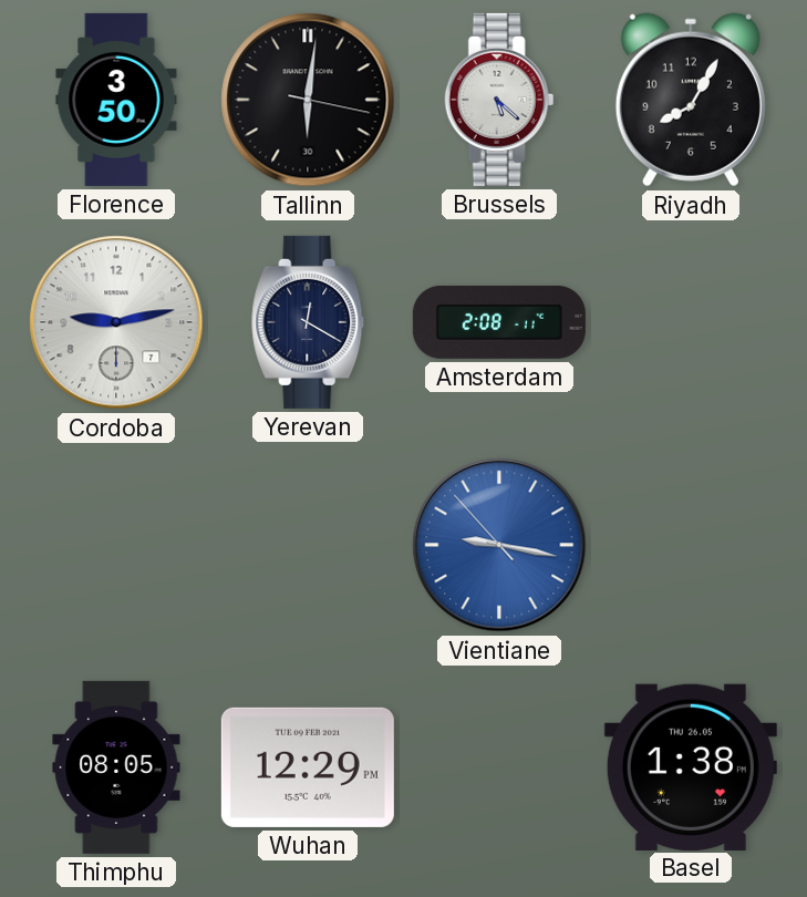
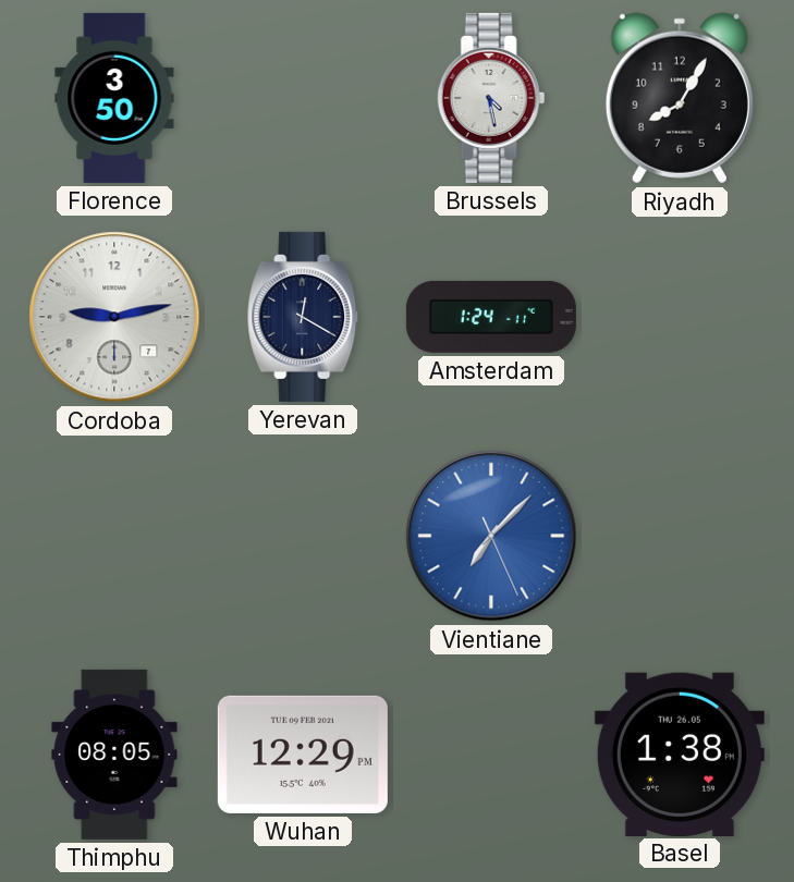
Tallinn: 6:01 -> none (308, 100)
Brussels: 5:22 -> 4:28 (491, 98)
Amsterdam: 2:08 -> 1:24 (491, 317)
Vientiane: 9:16 -> 7:07 (491, 536)
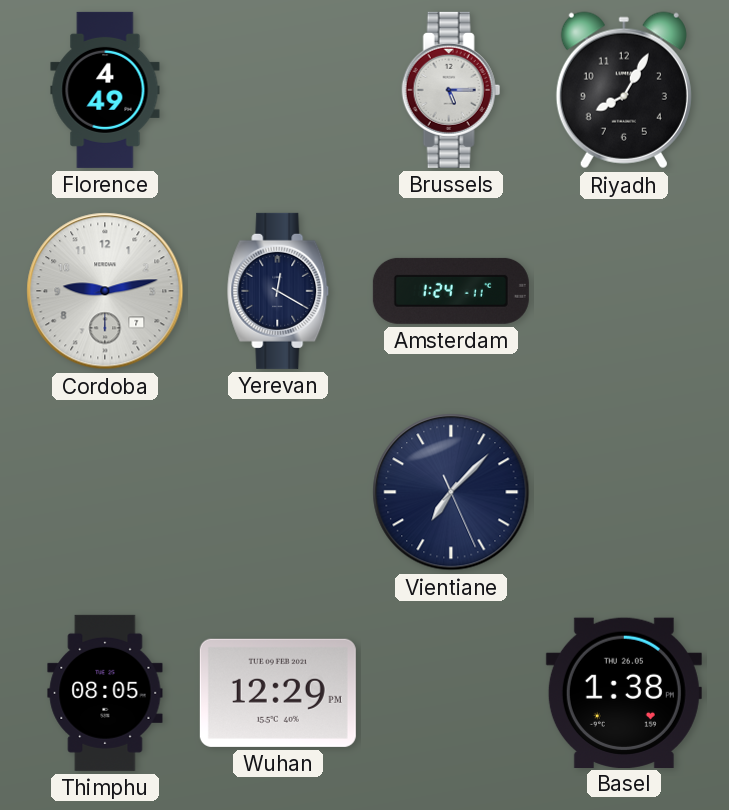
Florence: 3:50 -> 4:49 (105, 90)
Brussels: 4:28 -> 5:15 (451, 90)
Vientiane dial: blue -> navy (451, 492)
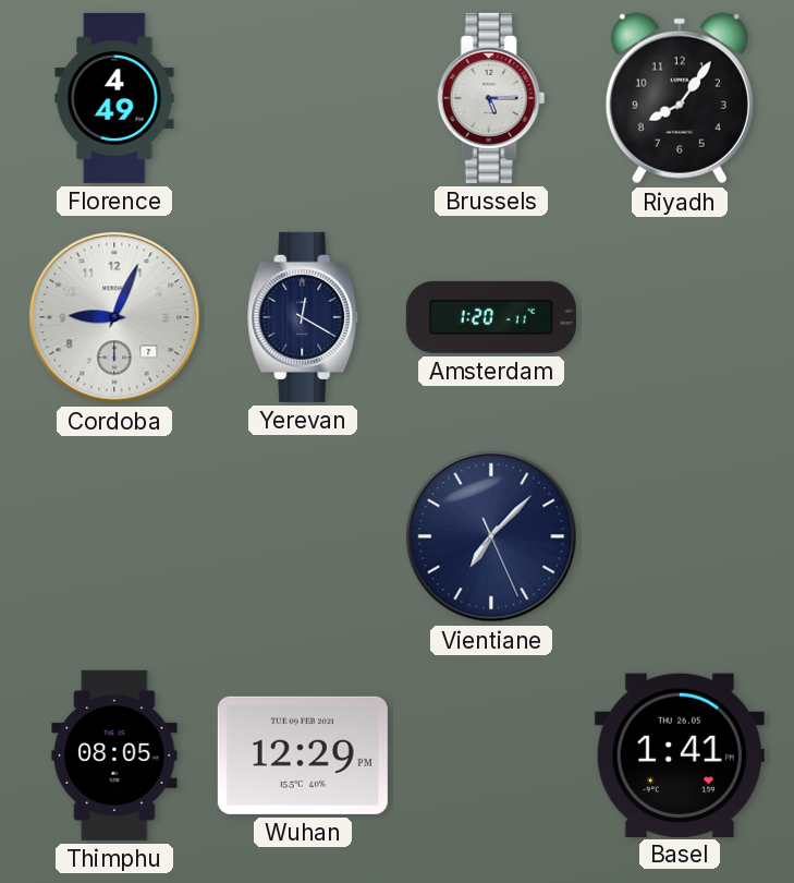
Riyadh: 8:05 -> 8:06 (680, 98)
Cordoba: 9:13 -> 9:04 (114, 317)
Amsterdam: 1:24 -> 1:20 (491, 317)
Basel: 1:38 -> 1:41 (680, 754)
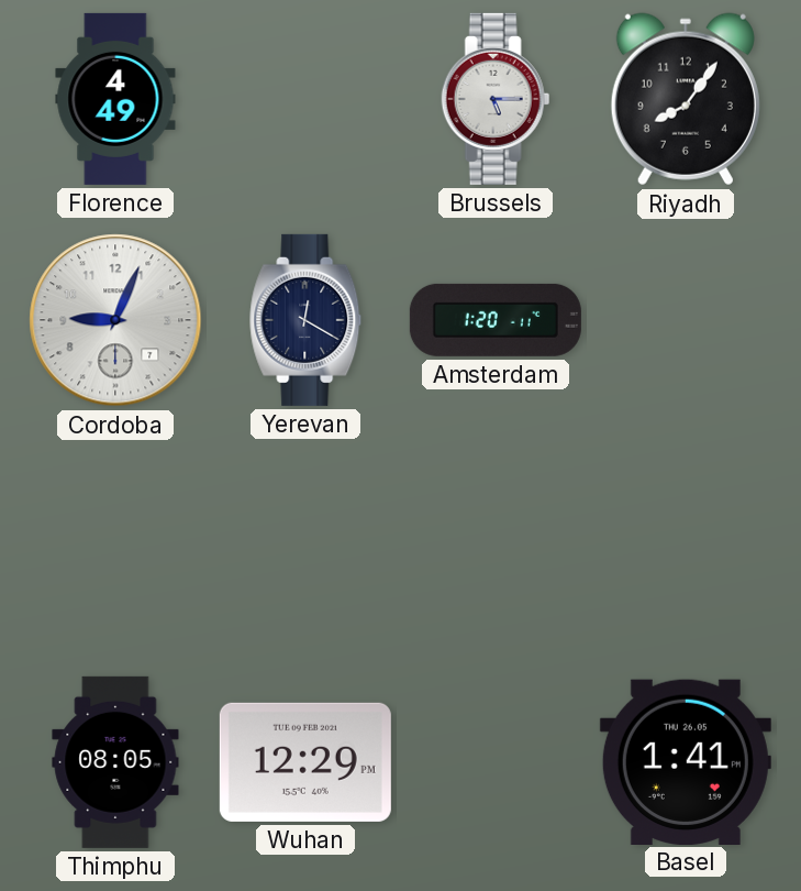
Vientiane: 7:07 -> none (491, 536)
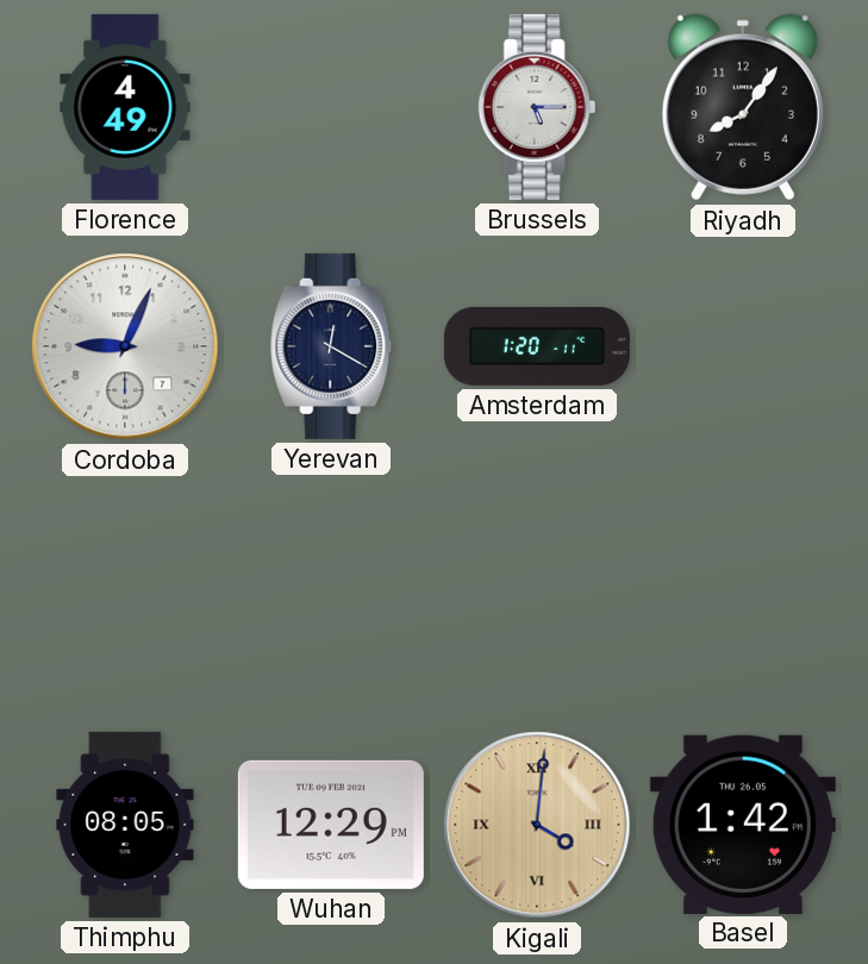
Kigali: none -> 4:01 (537, 825)
Basel: 1:41 -> 1:42 (743, 824)
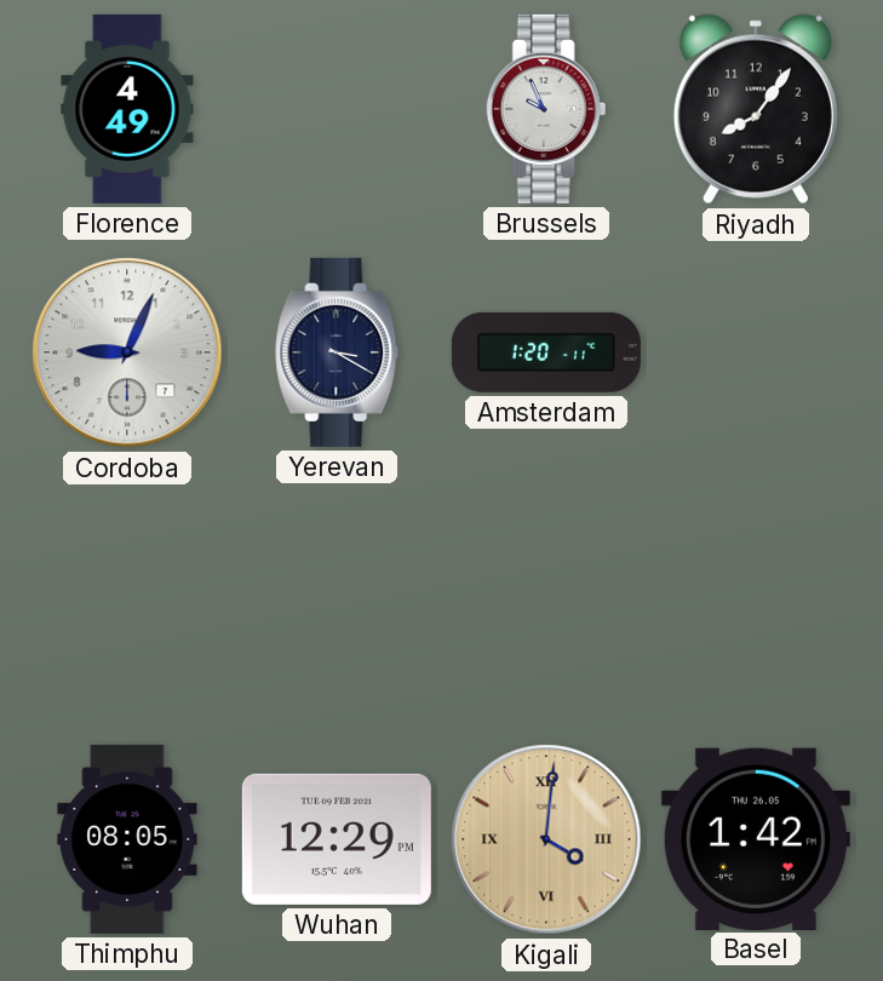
Brussels: 5:15 -> 9:56 (546, 109)
Yerevan: 12:20 -> 3:20 (338, 352)
